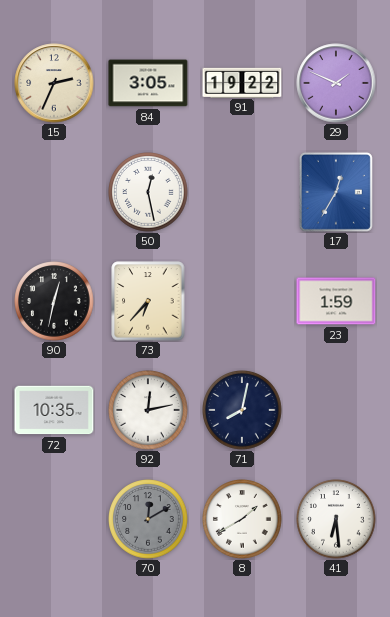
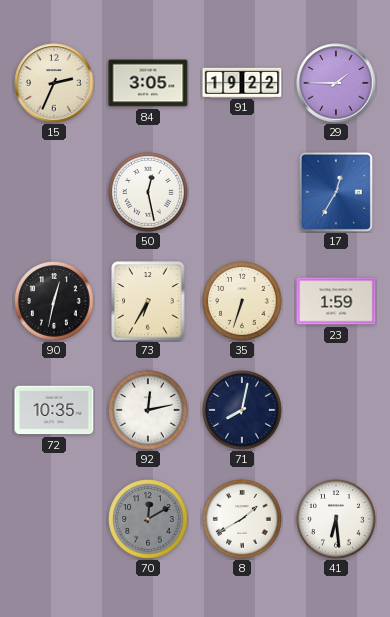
29: 1:49 -> 1:45 (336, 83)
73: 6:37 -> 6:35 (148, 301)
35: none -> 6:33 (242, 301)
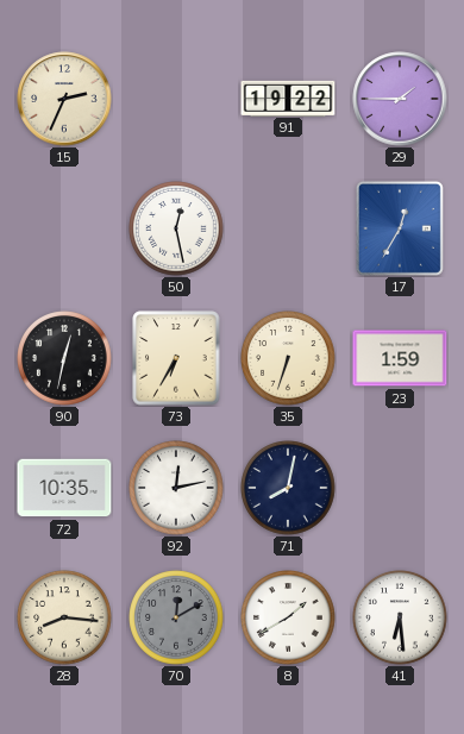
84: 3:05 -> none (148, 83)
28: none -> 8:16 (64, 617)
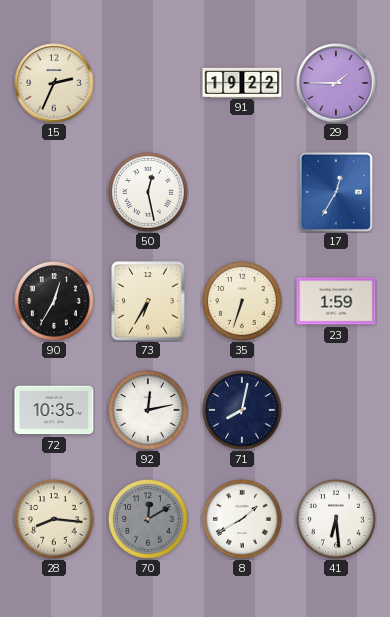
90: 12:32 -> 12:35 (54, 301)
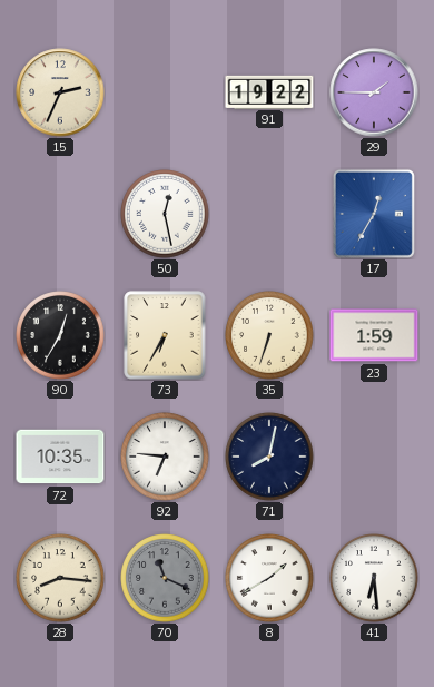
92: 12:13 -> 6:46 (165, 457)
70: 12:10 -> 11:19 (165, 578)
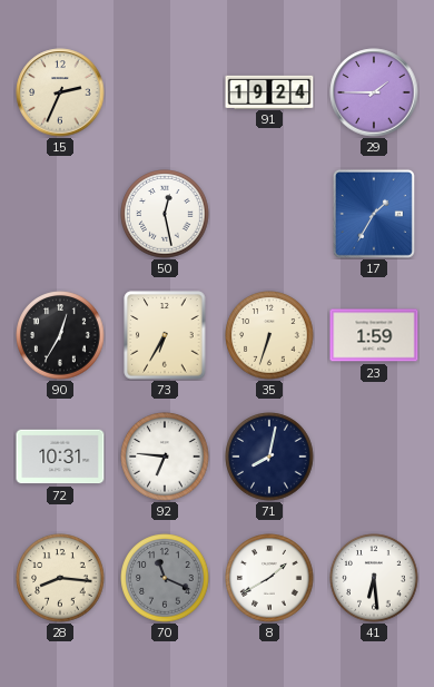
91: 19:22 -> 19:24 (269, 91)
17: 12:35 -> 1:35 (374, 214)
72: 10:35 -> 10:31 (60, 457)
